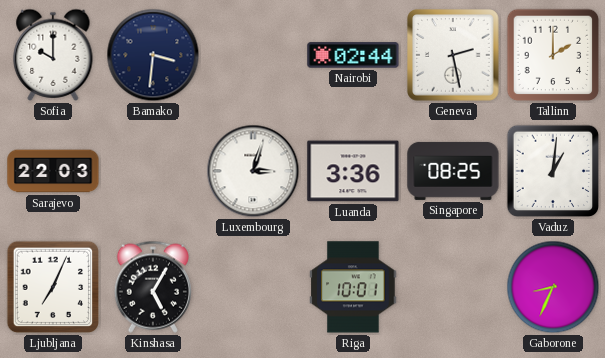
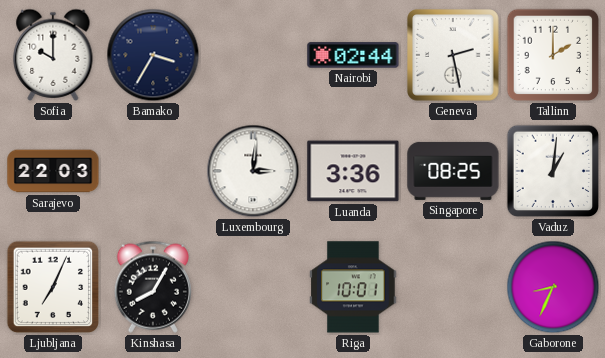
Bamako: 3:31 -> 3:35 (153, 55)
Luxembourg: 3:03 -> 3:01 (253, 171)
Kinshasa: 5:05 -> 8:05 (153, 287)
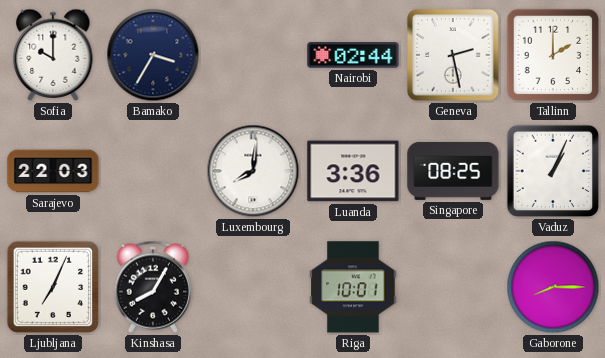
Luxembourg: 3:01 -> 8:01 (253, 171)
Vaduz: 1:01 -> 1:04 (553, 171)
Gaborone: 8:34 -> 8:15 (553, 287)
